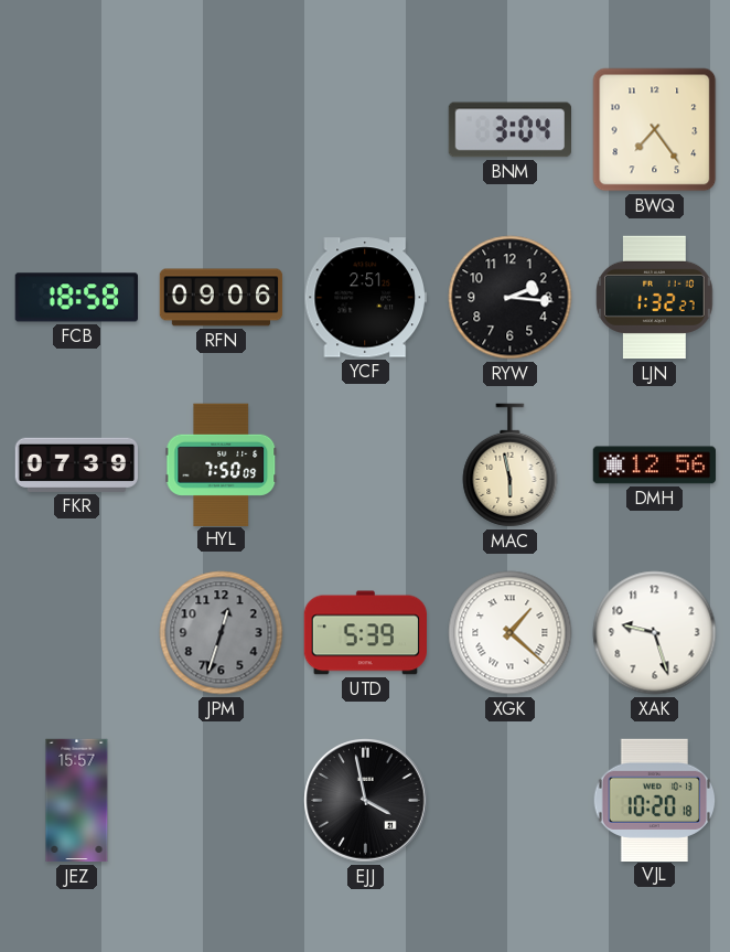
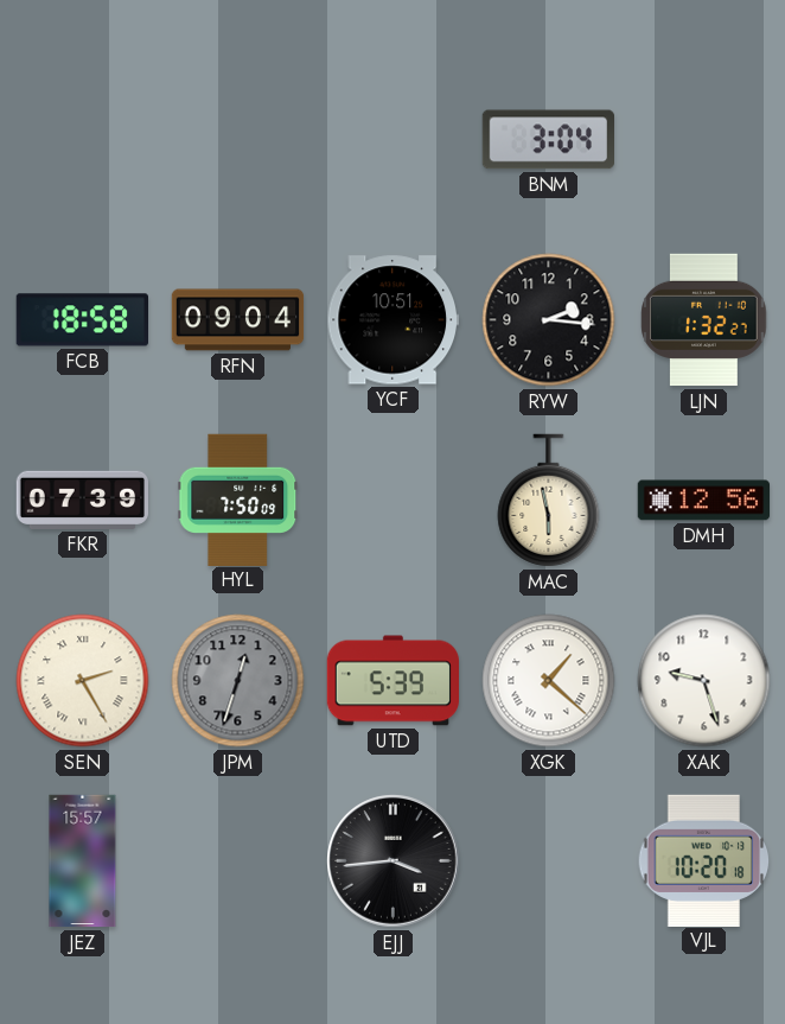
BWQ: 7:24 -> none (655, 130)
RFN: 09:06 -> 09:04 (238, 320)
YCF: 2:51 -> 10:51 (392, 320)
SEN: none -> 2:25 (83, 681)
EJJ: 3:58 -> 3:44 (394, 861)
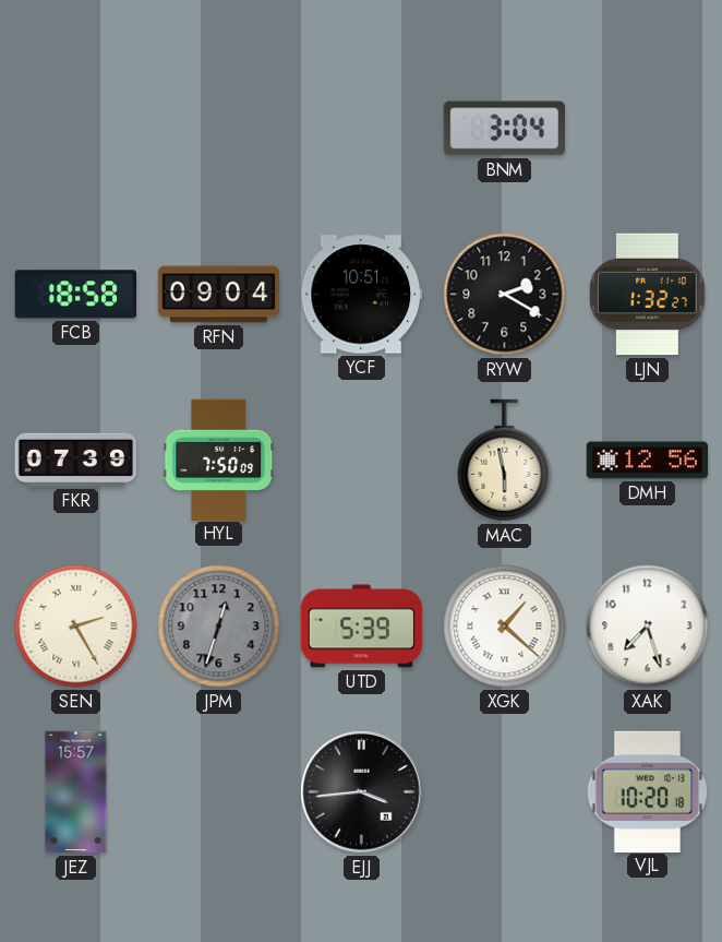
RYW: 2:16 -> 2:20 (505, 295)
XAK: 9:27 -> 7:27 (648, 627)
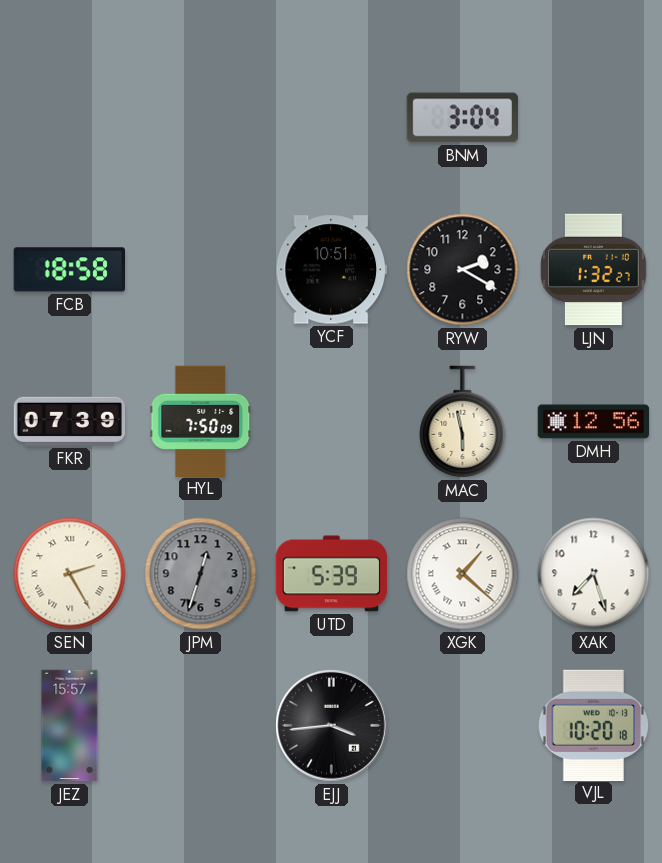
RFN: 09:04 -> none (219, 295)
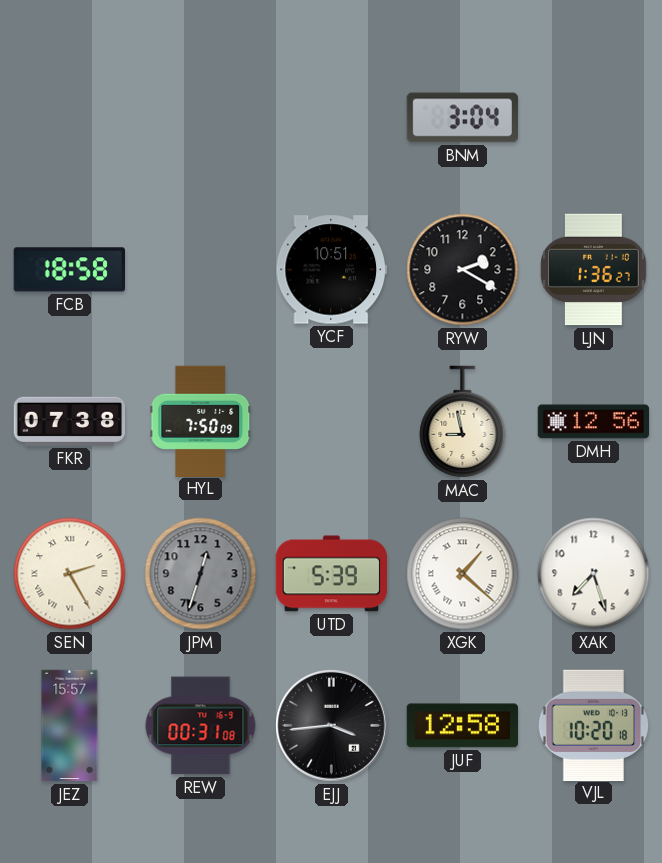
LJN: 1:32 -> 1:36 (594, 270)
FKR: 07:39 -> 07:38 (69, 421)
MAC: 5:58 -> 8:58 (463, 422)
REW: none -> 00:31 (201, 726)
JUF: none -> 12:58 (462, 726)
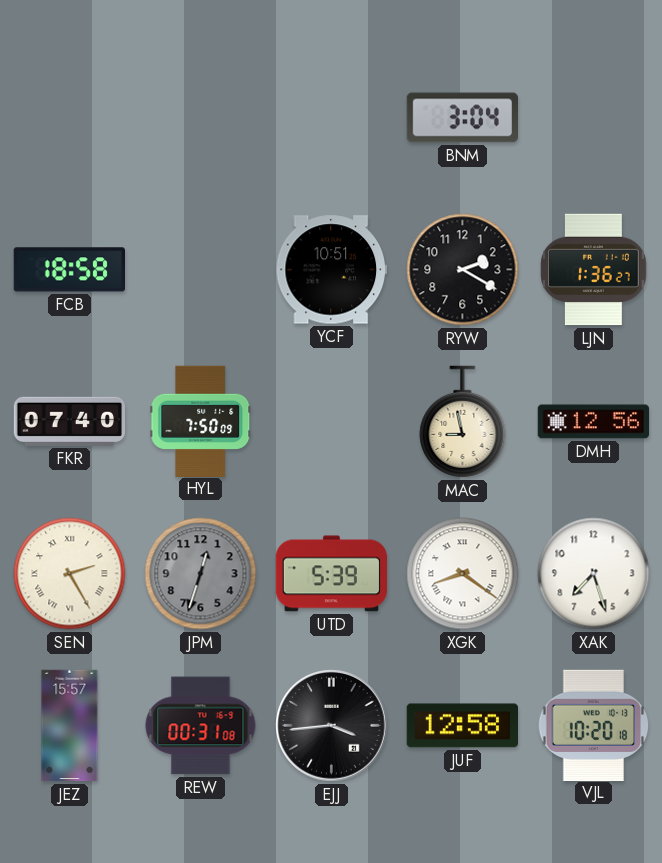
FKR: 07:38 -> 07:40 (69, 421)
XGK: 1:22 -> 8:21 (463, 574)
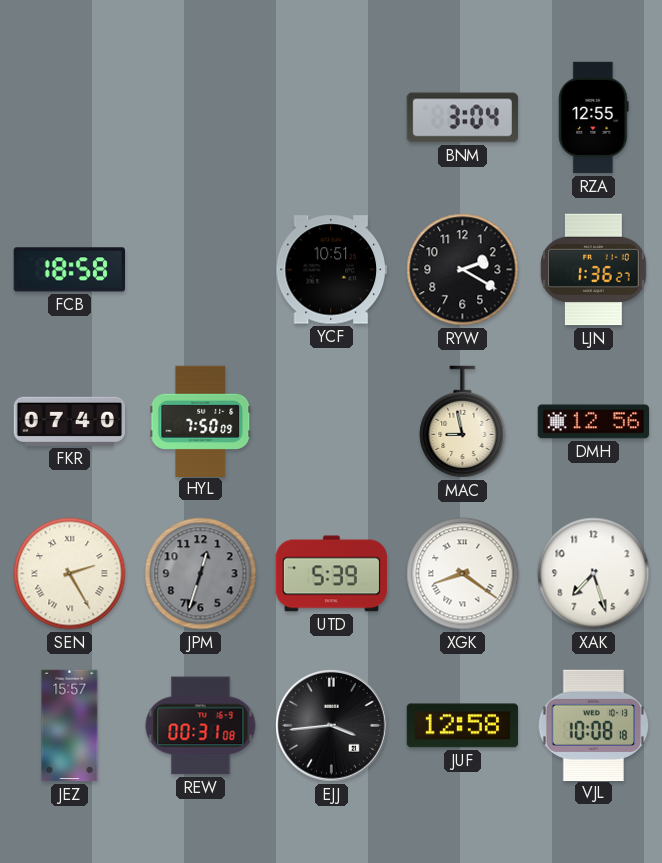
RZA: none -> 12:55 (594, 118)
VJL: 10:20 -> 10:08 (594, 725)
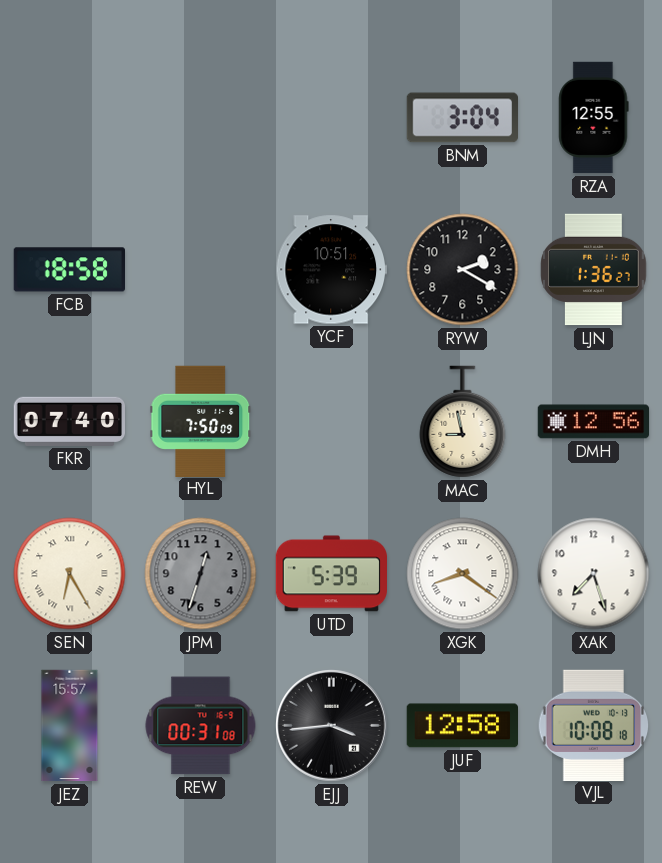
SEN: 2:25 -> 6:25 (70, 574)
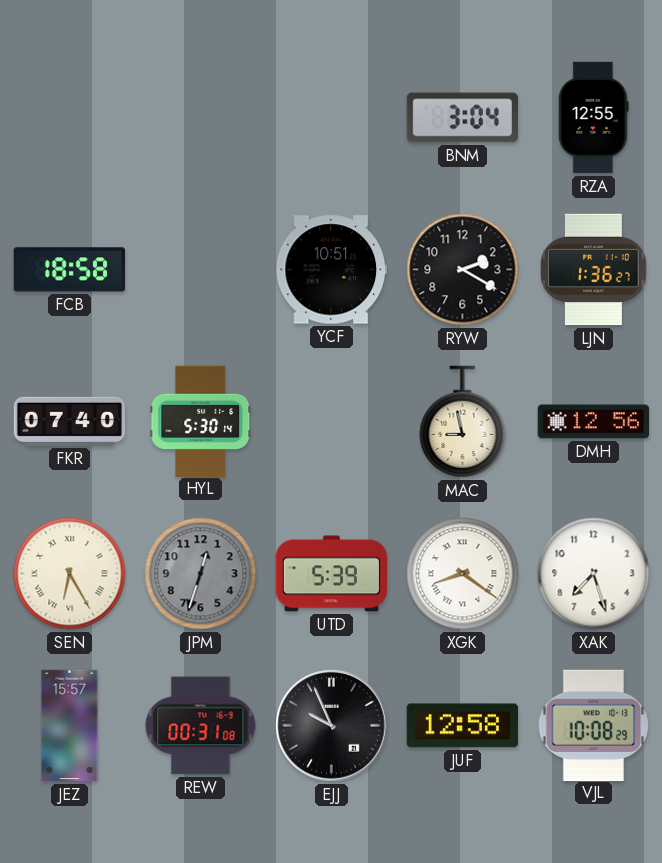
HYL: 7:50 -> 5:30 (201, 421)
EJJ: 3:44 -> 9:56 (332, 726)
VJL: 10:08:18 -> 10:08:29 (594, 725)
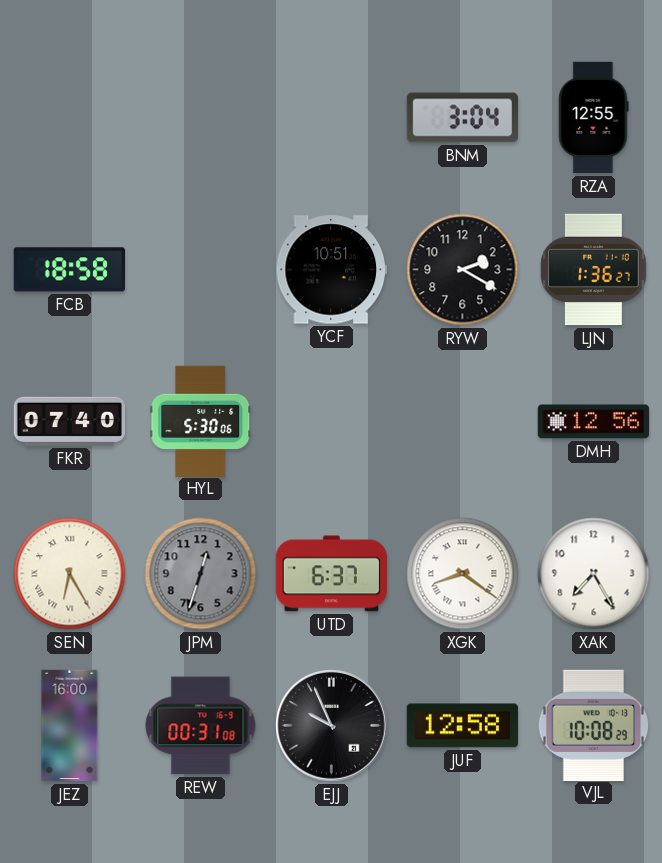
HYL: 5:30:14 -> 5:30:06 (201, 421)
MAC: 8:58 -> none (463, 422)
UTD: 5:39 -> 6:37 (331, 574)
XAK: 7:27 -> 7:25 (594, 574)
JEZ: 15:57 -> 16:00 (70, 726)
